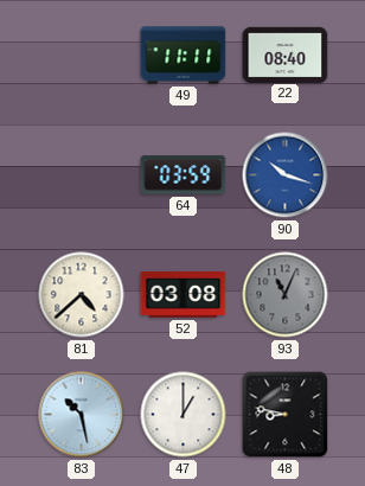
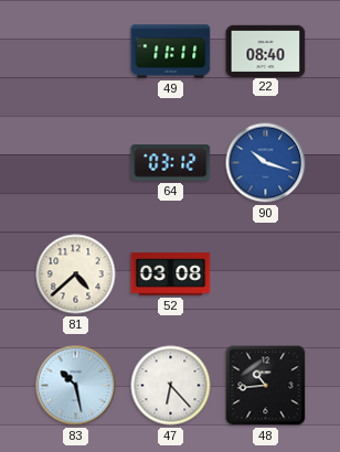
64: 03:59 -> 03:12 (171, 163)
93: 11:04 -> none (286, 295)
47: 1:00 -> 6:23 (171, 386)
48: 8:47 -> 10:44 (266, 386)
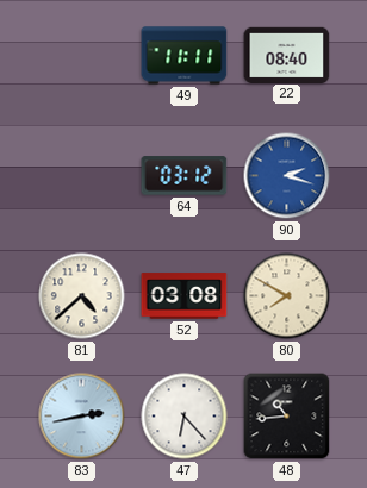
90: 10:18 -> 2:18 (287, 176)
80: none -> 7:50 (287, 296)
83: 10:28 -> 2:43 (82, 417)
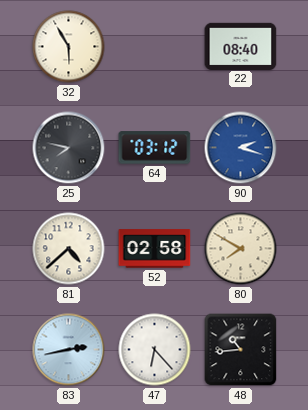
32: none -> 5:55 (69, 47)
49: 11:11 -> none (185, 56)
25: none -> 7:47 (69, 148)
52: 03:08 -> 02:58 (155, 249)
